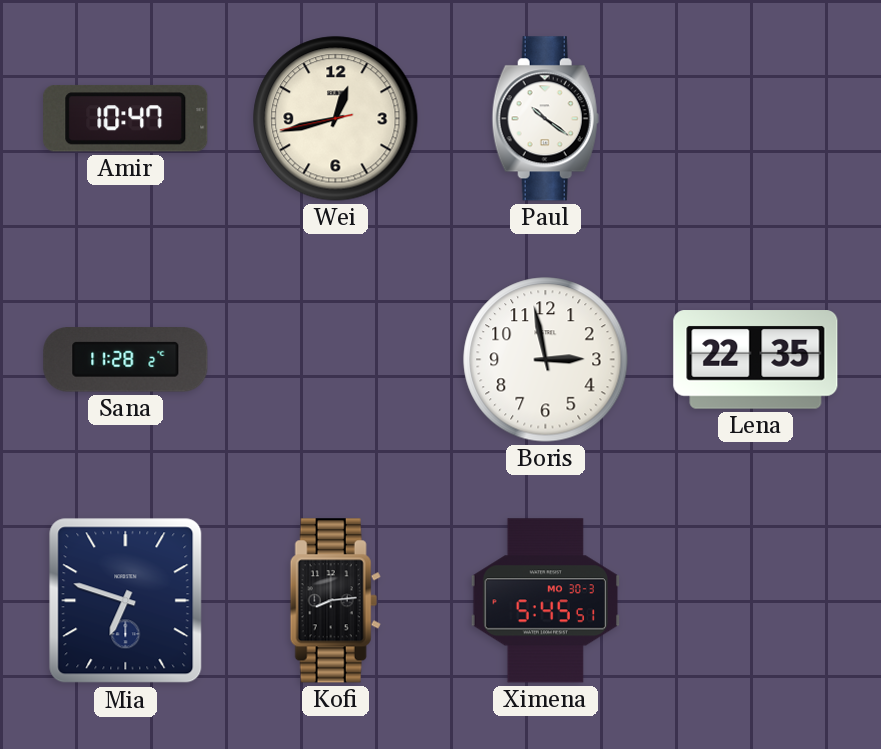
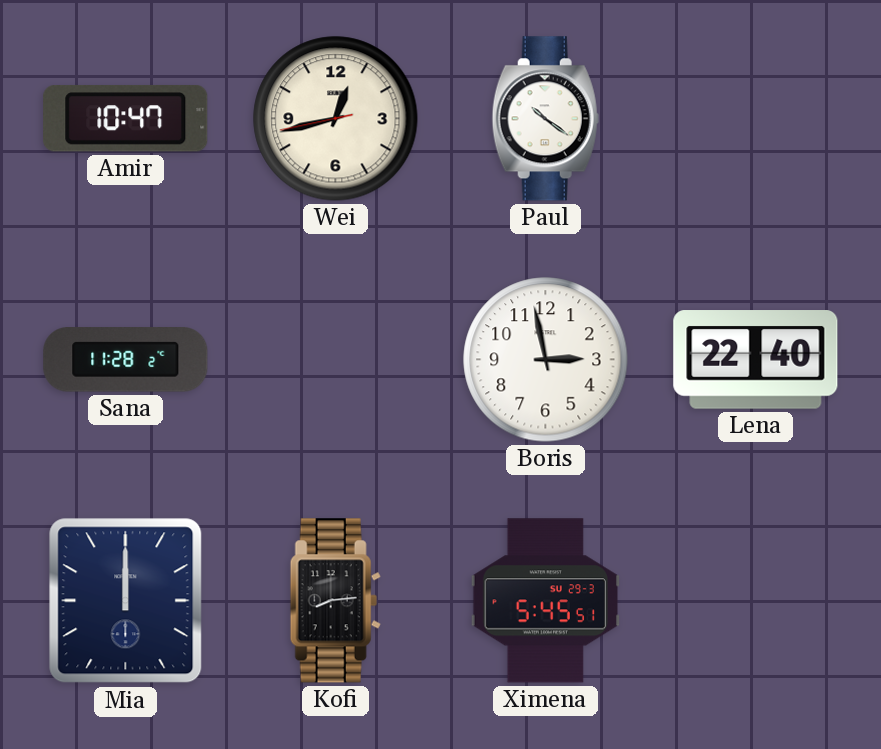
Lena: 22:35 -> 22:40 (756, 360)
Mia: 6:48 -> 12:00 (126, 601)
Ximena date: MO 30-3 -> SU 29-3 (546, 601)
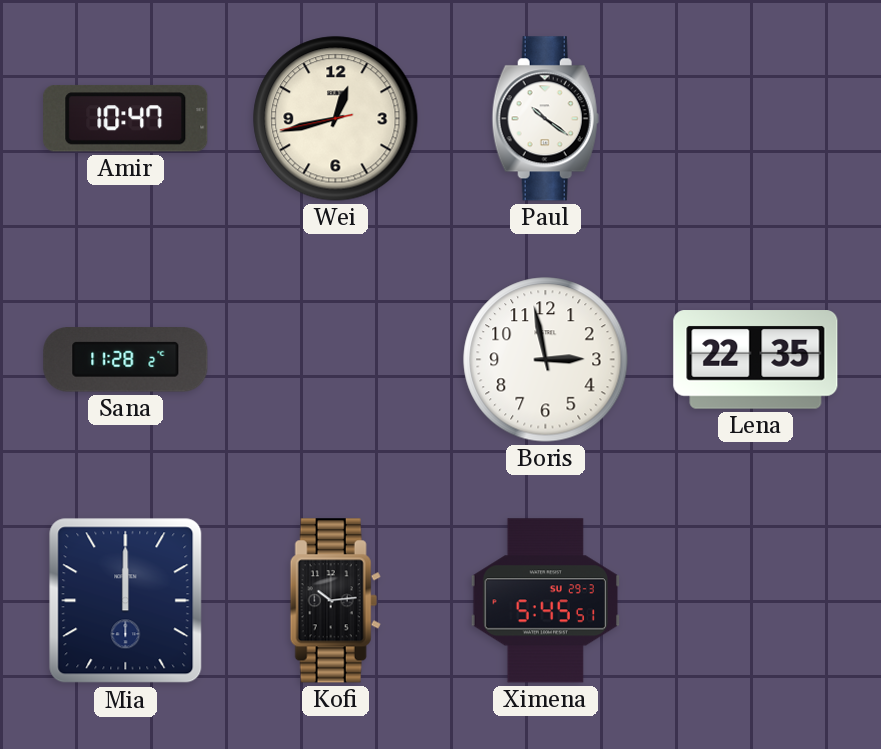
Lena: 22:40 -> 22:35 (756, 360)
Kofi: 8:14 -> 10:14 (335, 601)
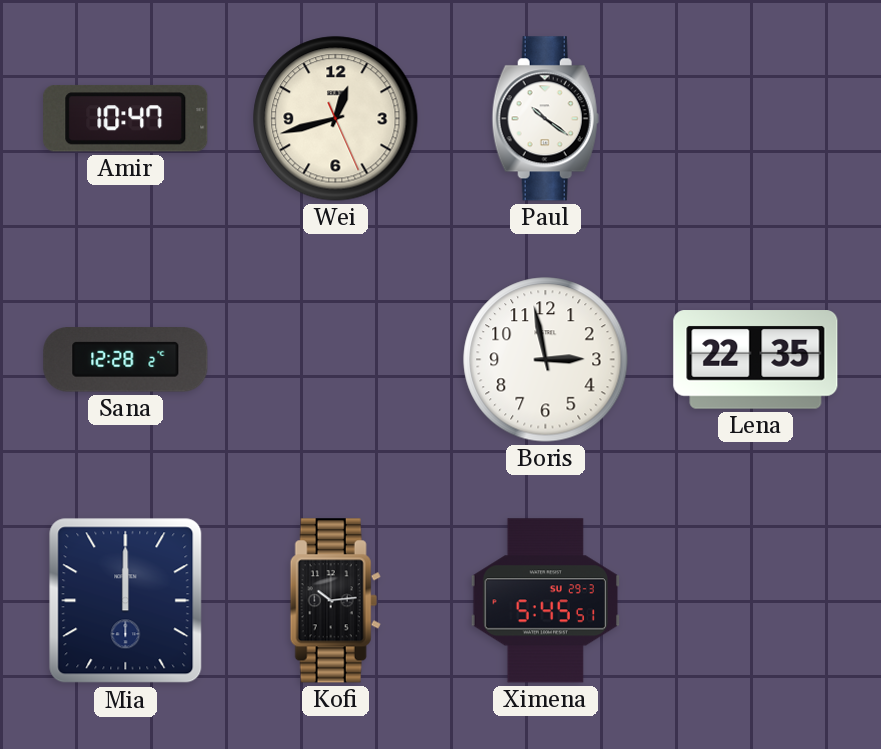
Wei: 12:42:43 -> 12:42:26 (336, 119)
Sana: 11:28 -> 12:28 (126, 360)
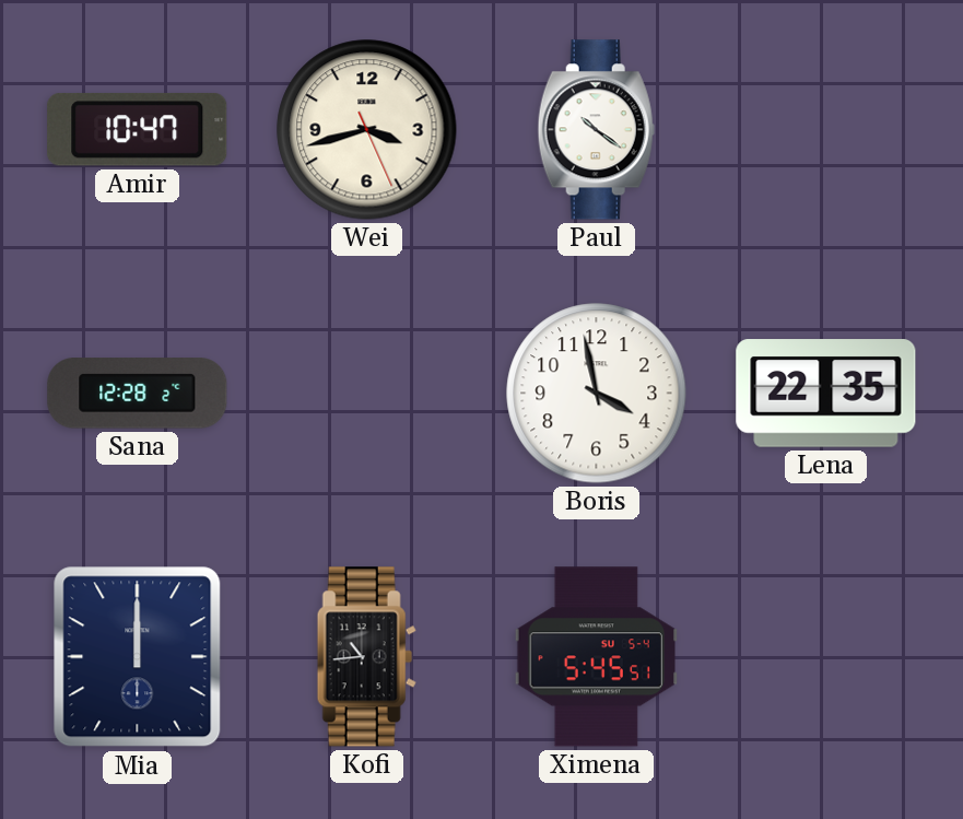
Wei: 12:42 -> 3:42 (367, 130)
Boris: 2:58 -> 3:58 (597, 394)
Kofi: 10:14 -> 10:44 (366, 657)
Ximena date: SU 29-3 -> SU 5-4 (597, 657)
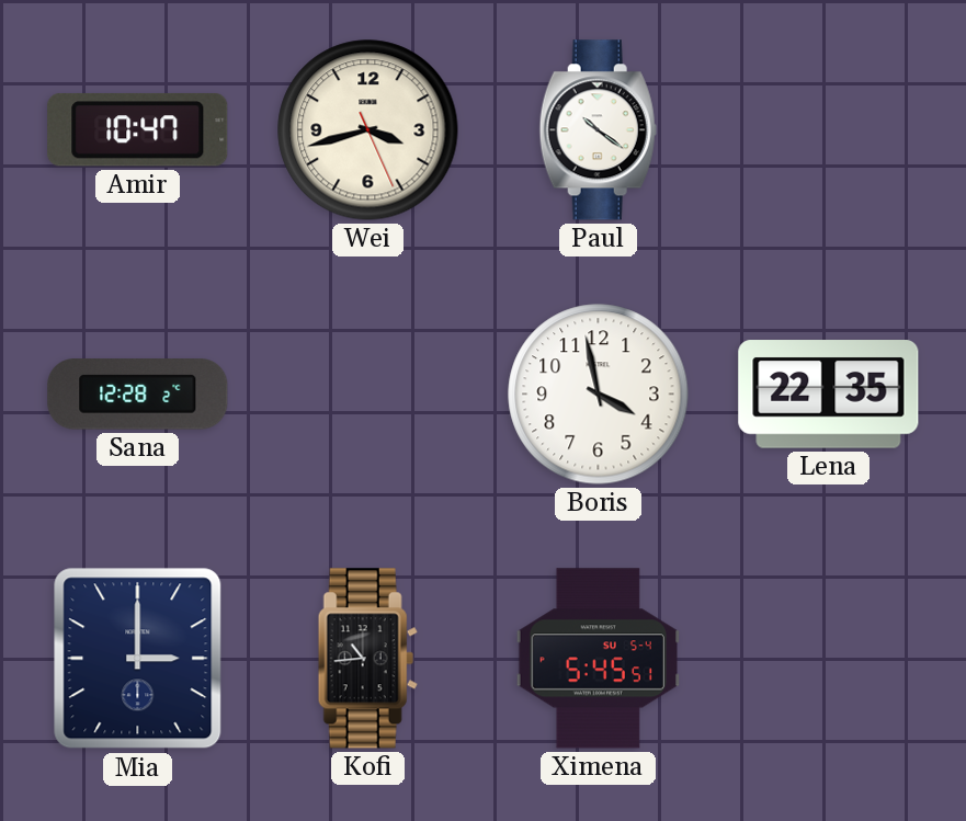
Mia: 12:00 -> 3:00 (138, 659)
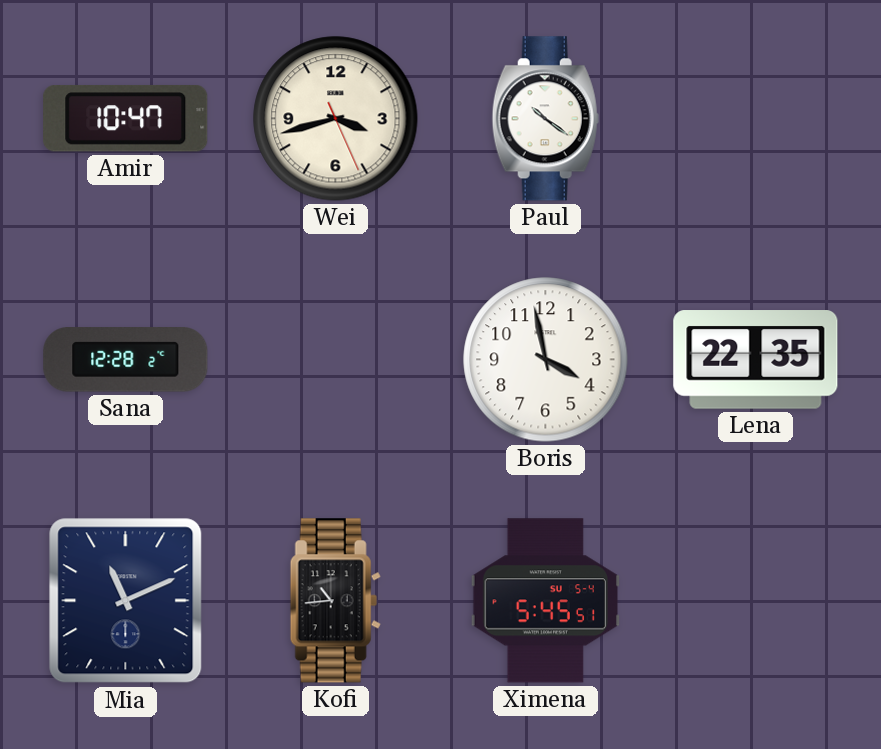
Mia: 3:00 -> 11:11 (126, 601)
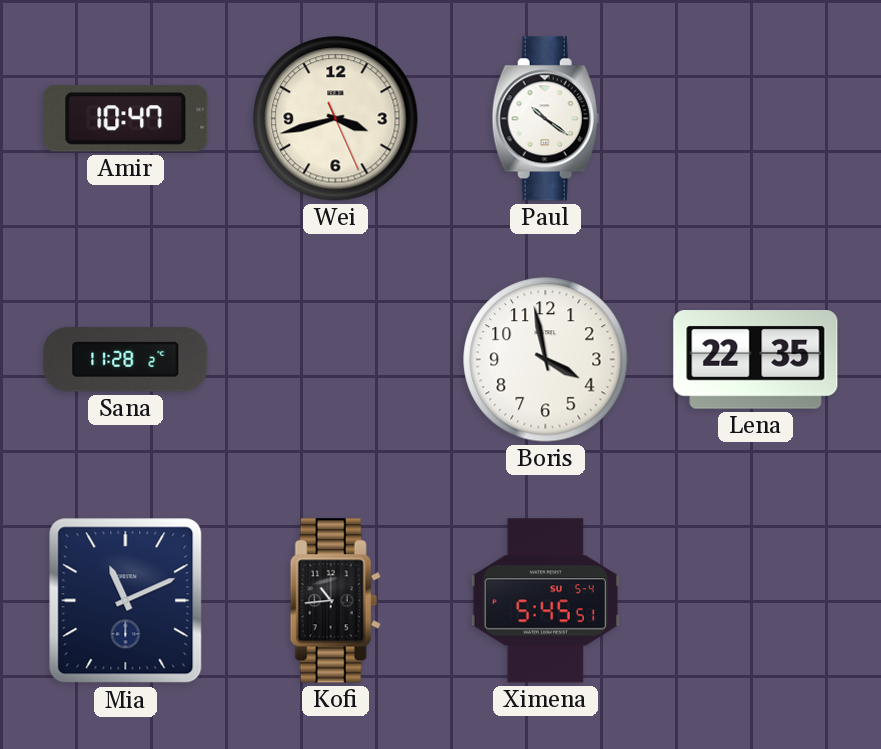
Sana: 12:28 -> 11:28 (126, 360)
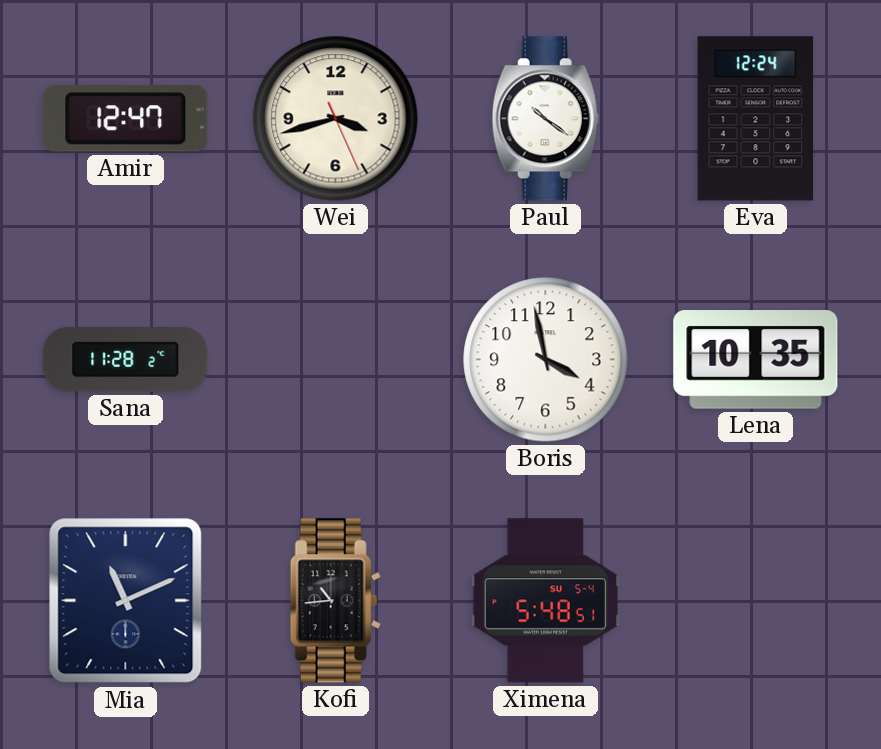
Amir: 10:47 -> 12:47 (126, 118)
Eva: none -> 12:24 (756, 119)
Lena: 22:35 -> 10:35 (756, 360)
Ximena: 5:45 -> 5:48 (546, 601)
